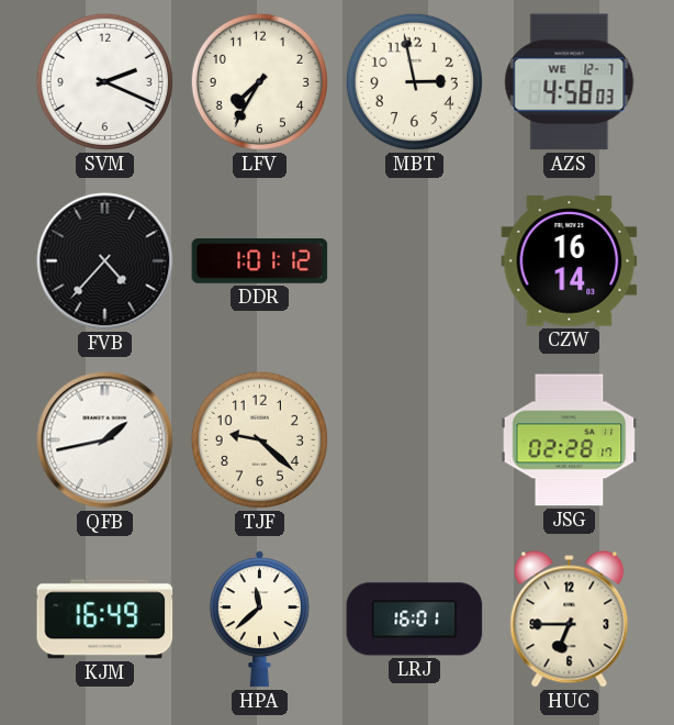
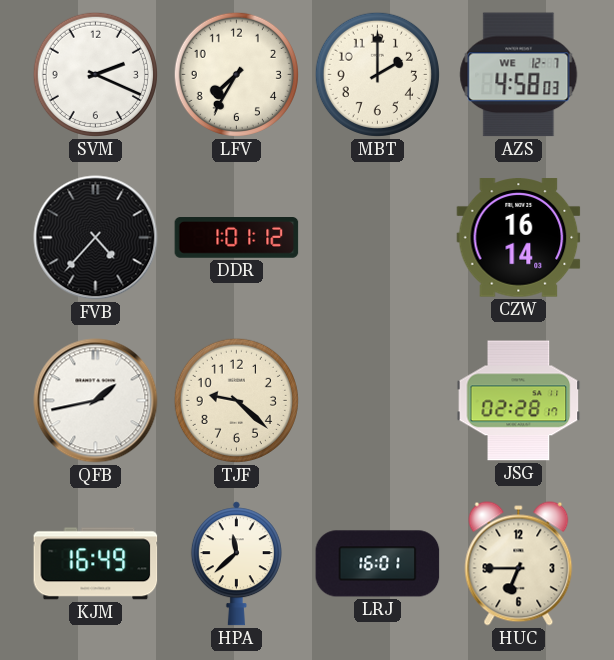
MBT: 2:58 -> 2:00 (377, 74)
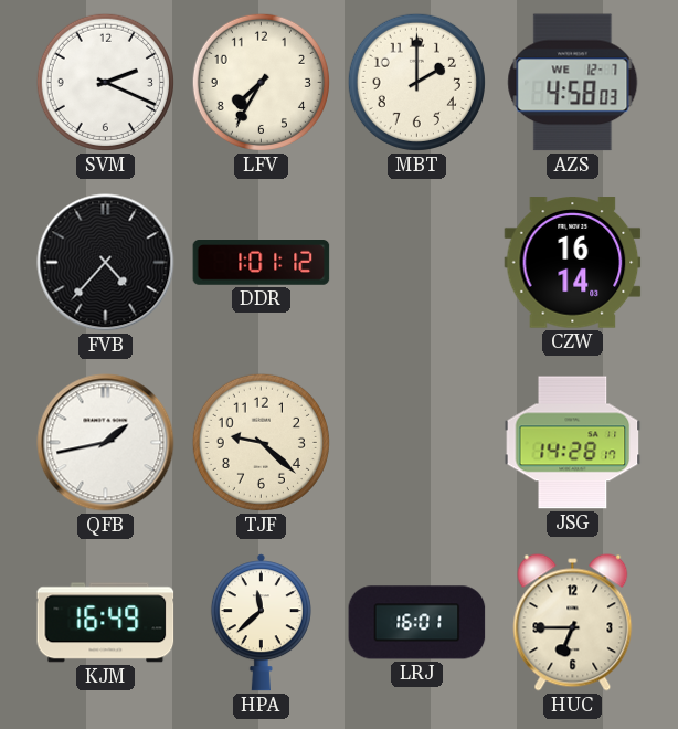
JSG: 02:28 -> 14:28 (573, 443)
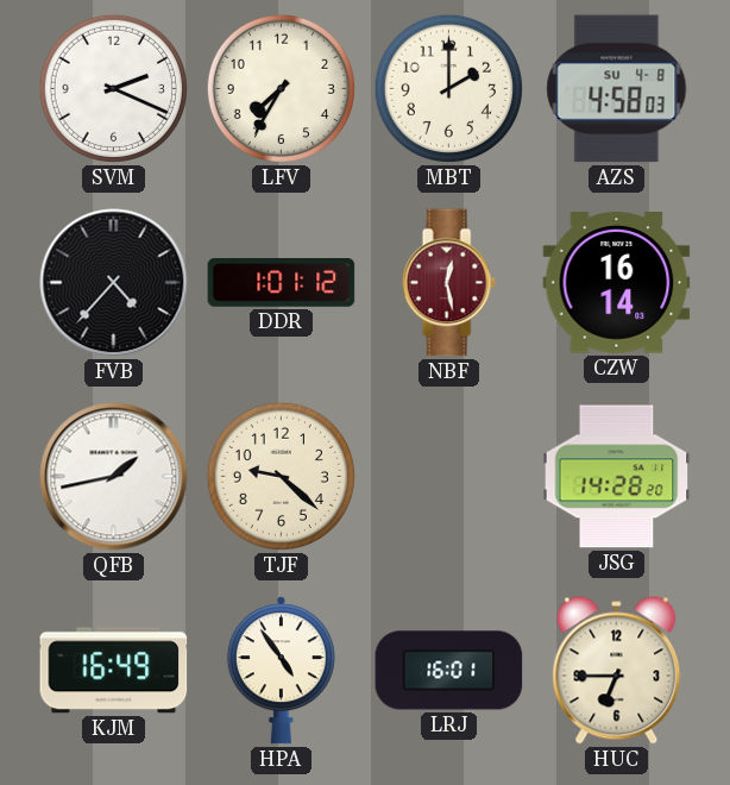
AZS date: WE 12-7 -> SU 4-8 (617, 89)
NBF: none -> 12:28 (448, 283)
JSG: 14:28:17 -> 14:28:20 (617, 477)
HPA: 11:38 -> 4:54 (281, 671)
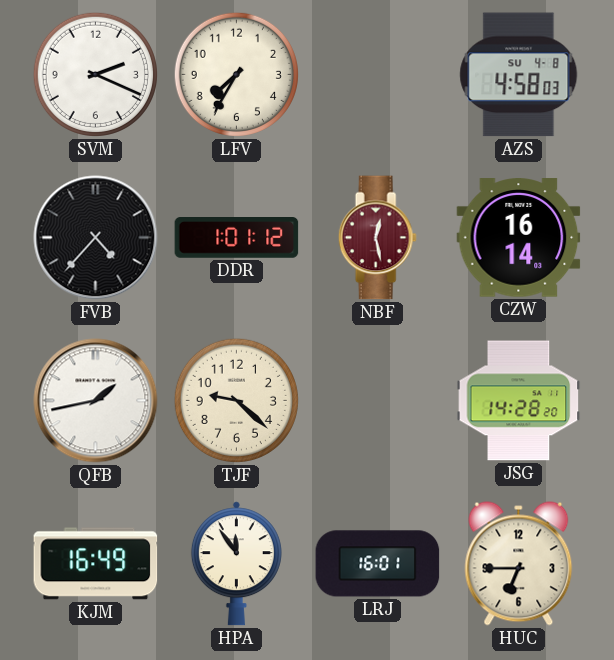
MBT: 2:00 -> none (448, 88)
HPA: 4:54 -> 11:54 (236, 564)
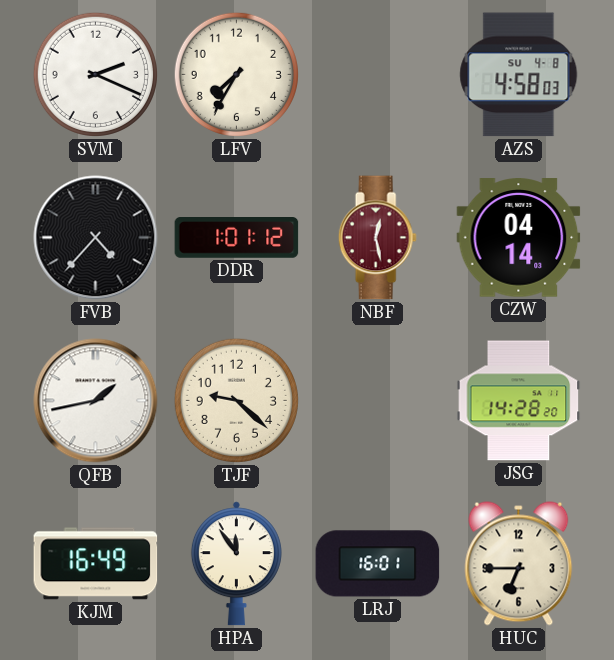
CZW: 16:14 -> 04:14 (519, 238)
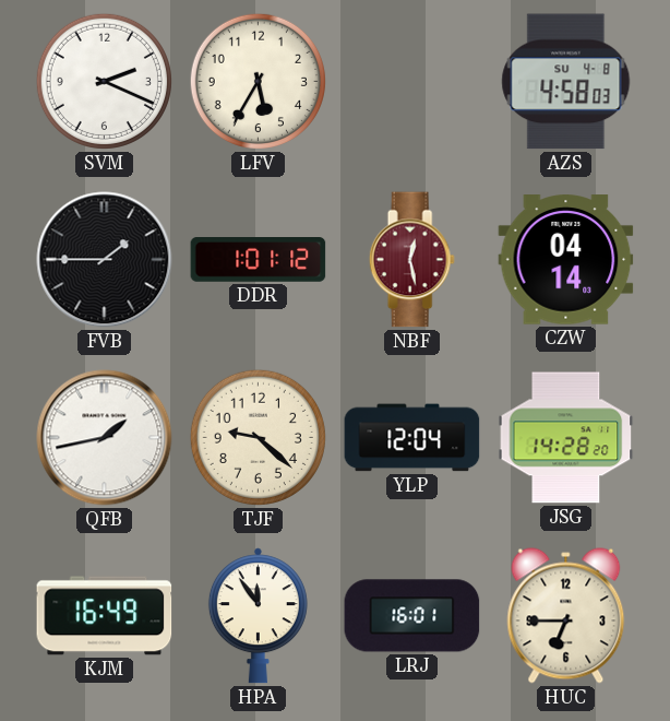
LFV: 7:35 -> 5:35 (258, 81)
FVB: 4:37 -> 1:45 (105, 260)
YLP: none -> 12:04 (412, 438)
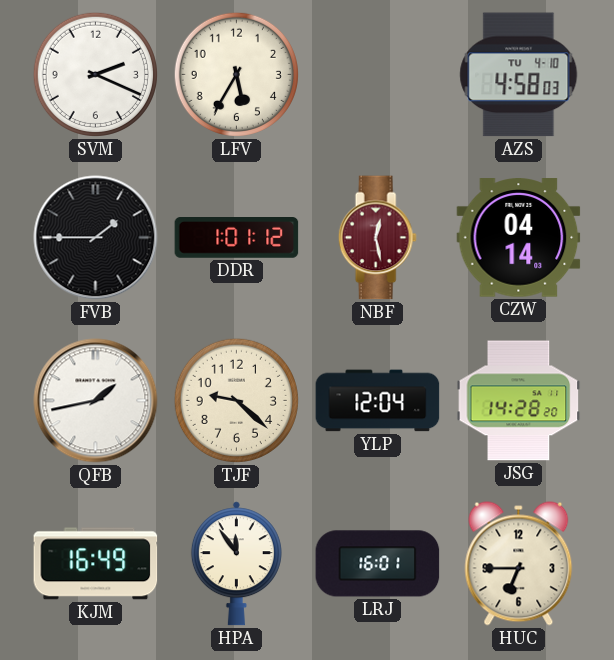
AZS date: SU 4-8 -> TU 4-10 (519, 75)
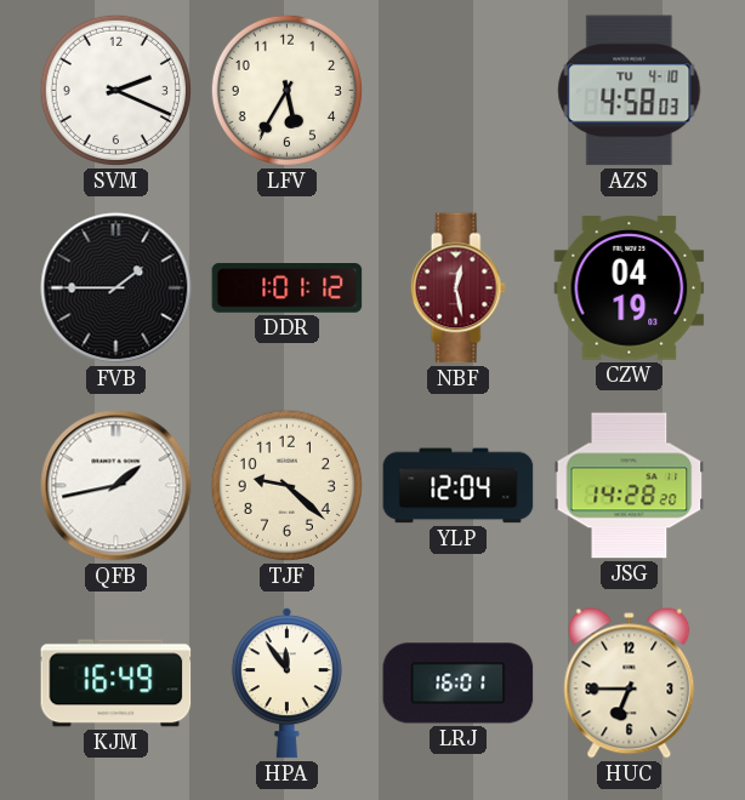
CZW: 04:14 -> 04:19 (630, 288)
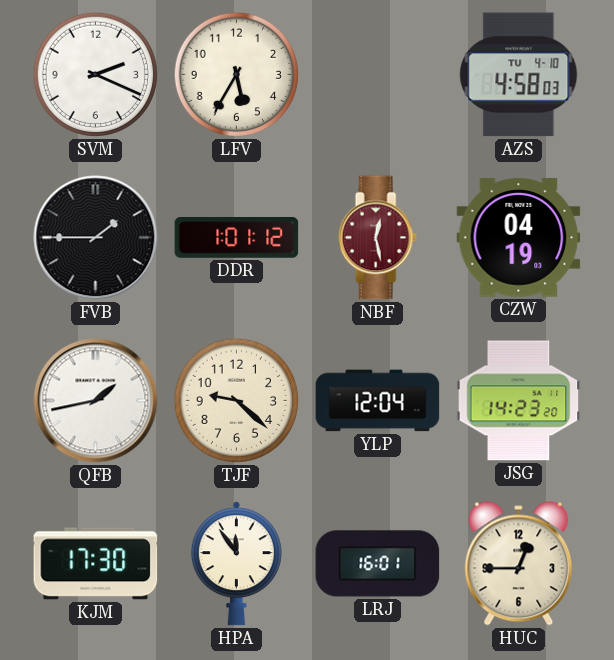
JSG: 14:28 -> 14:23 (519, 401)
KJM: 16:49 -> 17:30 (96, 564)
HUC: 6:45 -> 12:45 (519, 564)
